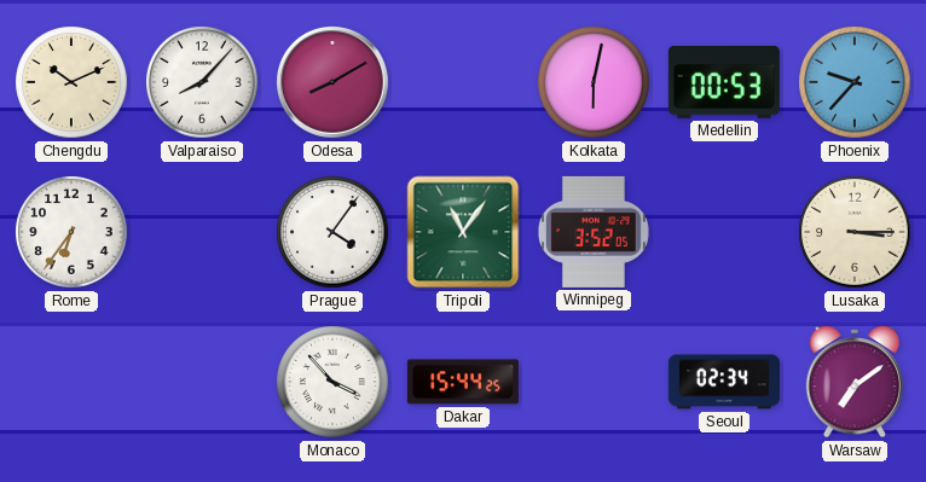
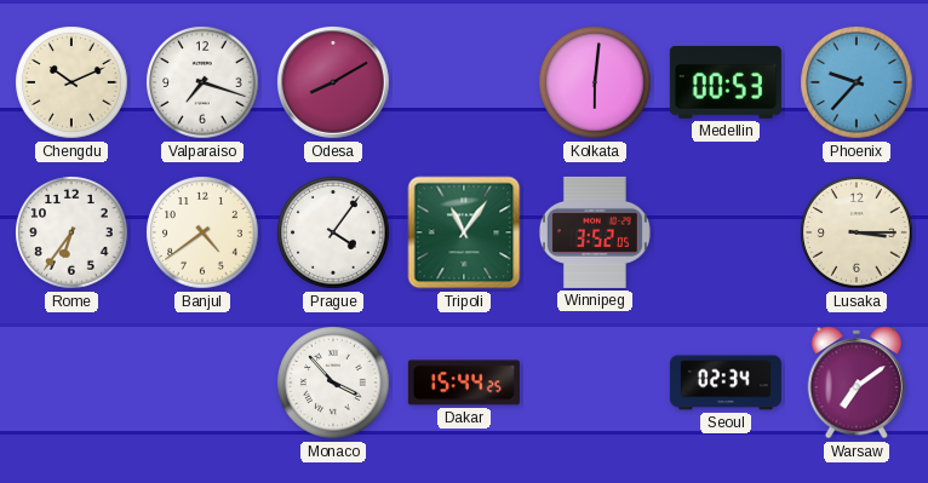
Valparaiso: 8:07 -> 7:18 (202, 82)
Kolkata: 6:02 -> 6:01 (595, 82)
Banjul: none -> 4:39 (202, 232)
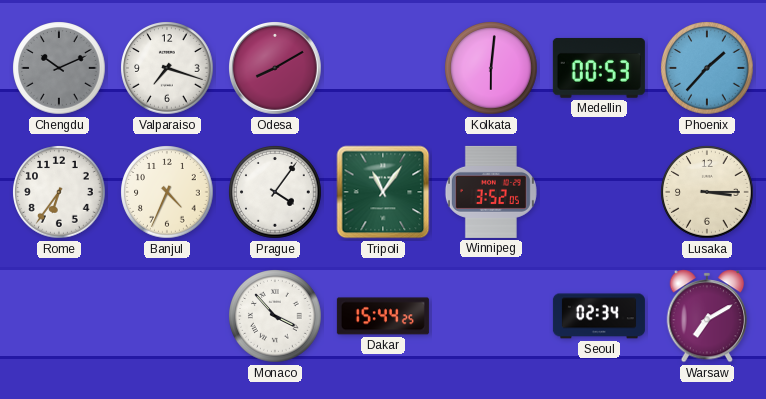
Chengdu dial: cream -> grey (59, 68)
Phoenix: 9:37 -> 1:37 (707, 68)
Banjul: 4:39 -> 4:34 (167, 192)
Warsaw: 7:09 -> 7:10 (707, 316)
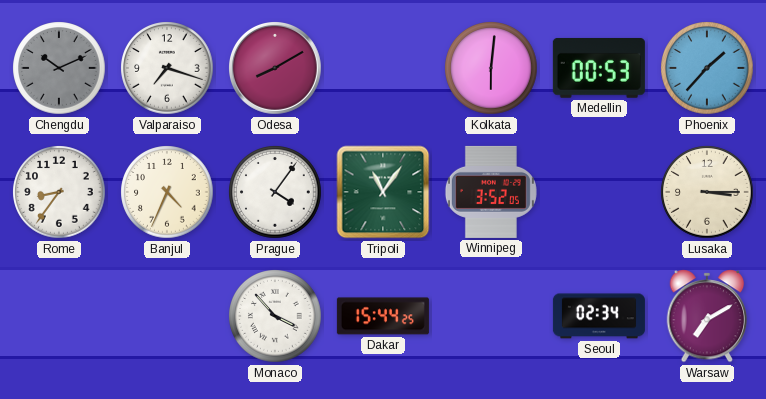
Rome: 6:36 -> 8:36 (59, 192)
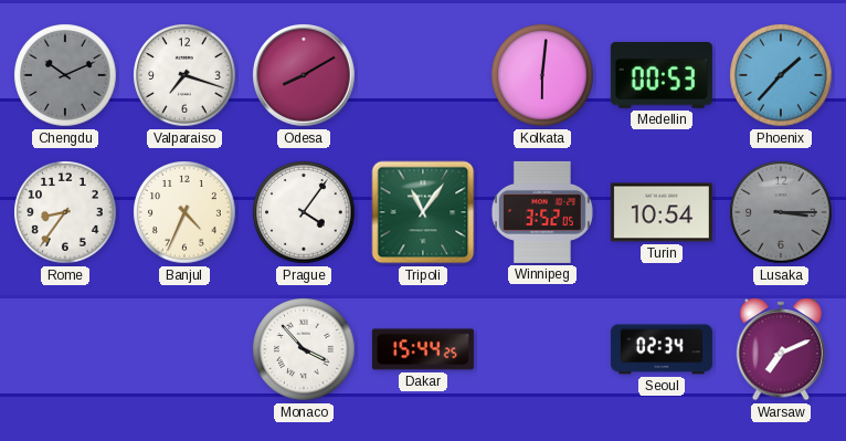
Turin: none -> 10:54 (662, 212)
Lusaka dial: cream -> grey (781, 212)
Warsaw: 7:10 -> 7:11 (781, 349)
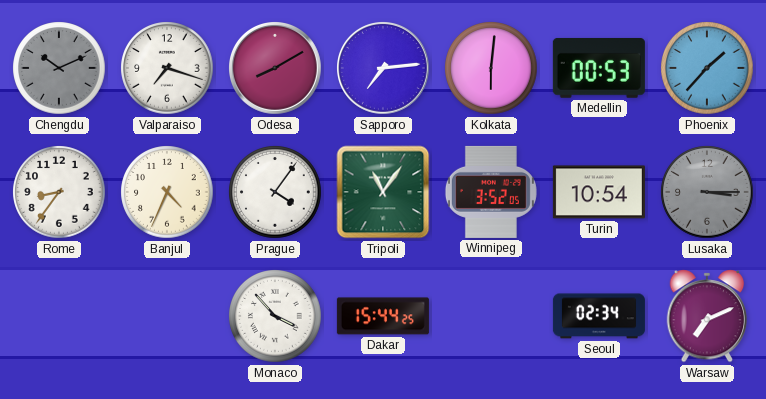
Sapporo: none -> 7:14 (384, 69)
